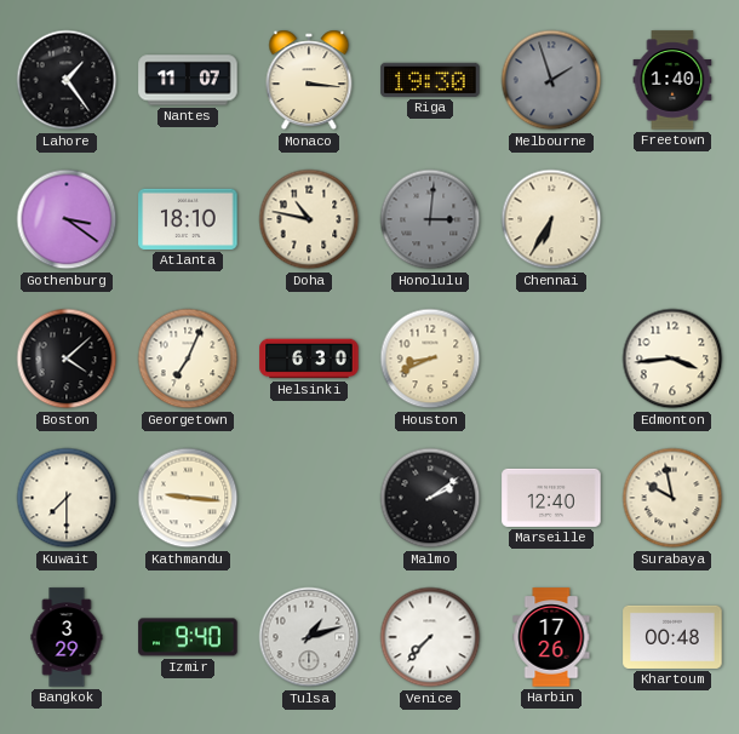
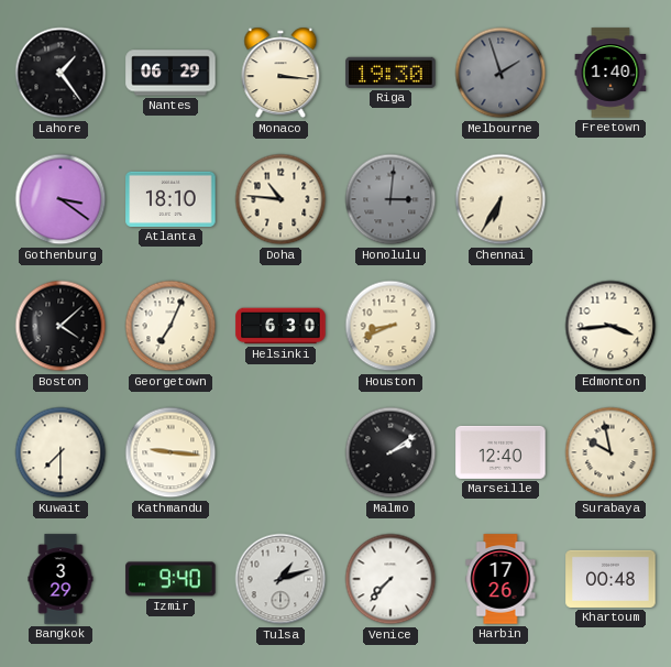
Nantes: 11:07 -> 06:29 (170, 73)
Doha: 10:47 -> 10:46 (280, 199)
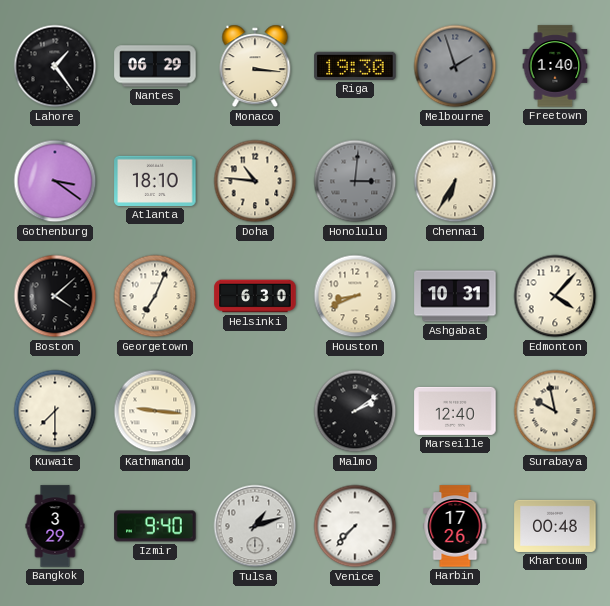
Ashgabat: none -> 10:31 (455, 296)
Edmonton: 3:44 -> 4:07 (555, 296)
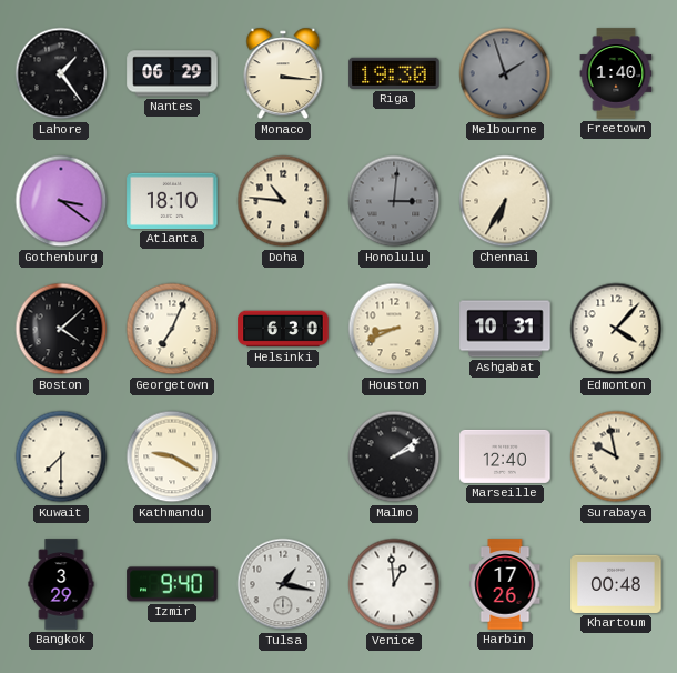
Kathmandu: 9:16 -> 9:20 (172, 456)
Tulsa: 1:12 -> 1:17 (283, 584)
Venice: 7:37 -> 12:59 (394, 584)
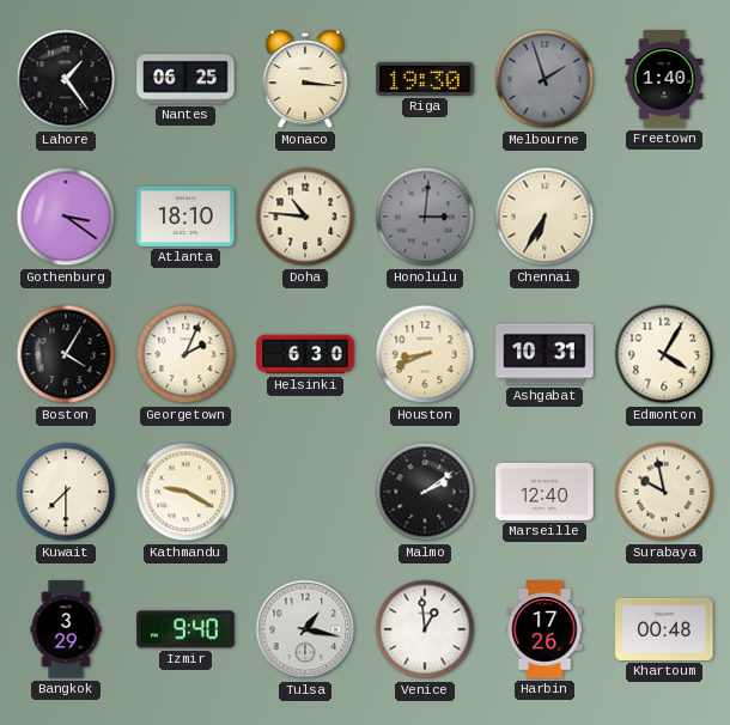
Nantes: 06:29 -> 06:25 (185, 79)
Boston: 4:08 -> 4:05 (66, 354)
Georgetown: 7:04 -> 2:04 (185, 354)
Edmonton: 4:07 -> 4:05 (664, 354)
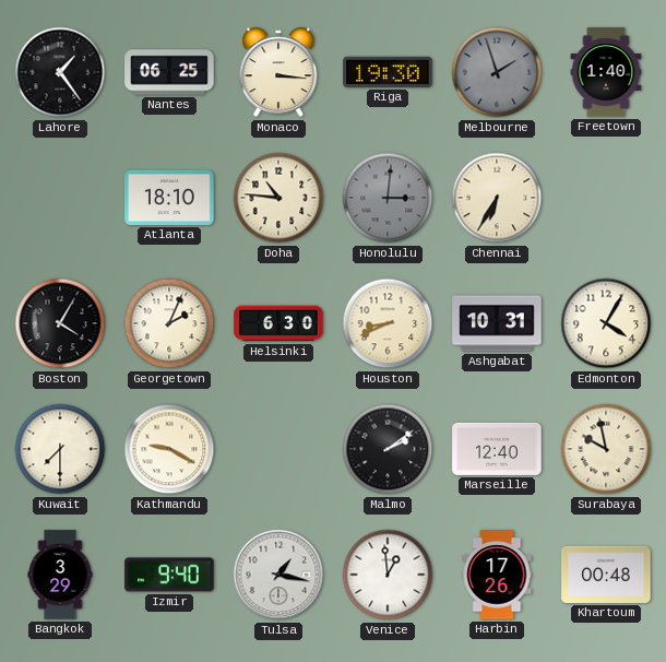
Gothenburg: 3:21 -> none (66, 217)
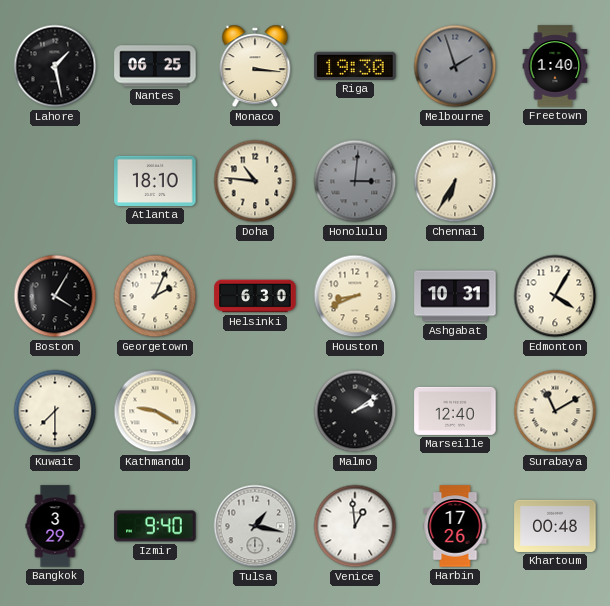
Lahore: 1:24 -> 1:28 (55, 66)
Surabaya: 9:58 -> 11:10 (555, 411)
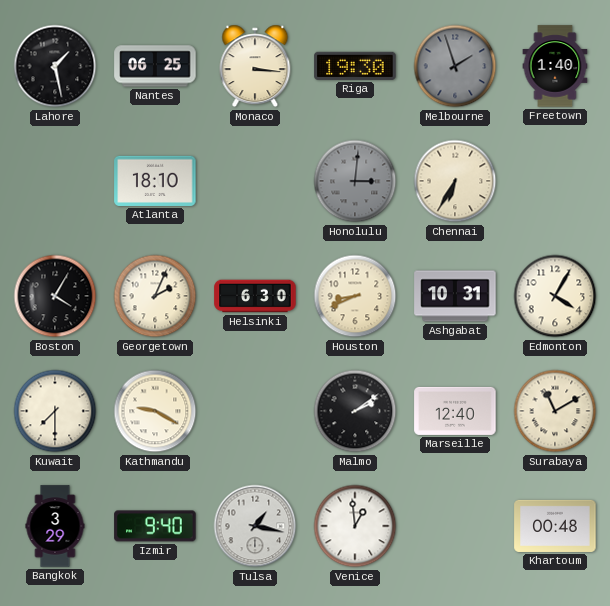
Doha: 10:46 -> none (255, 181)
Harbin: 17:26 -> none (455, 526)
